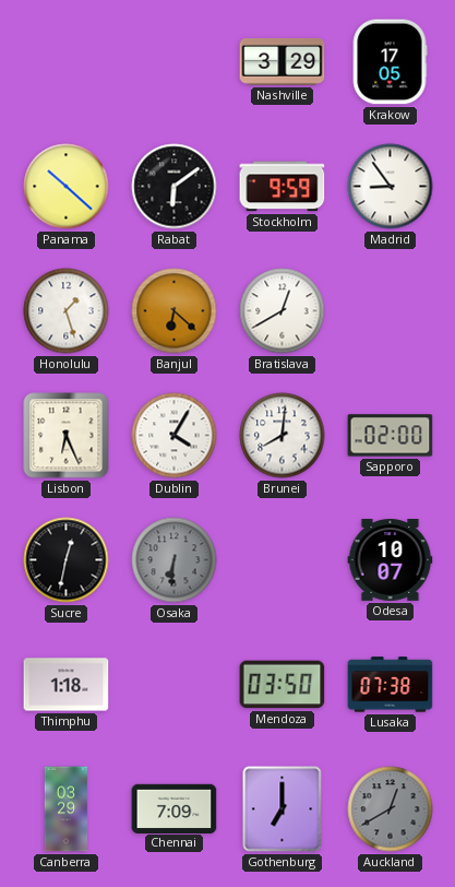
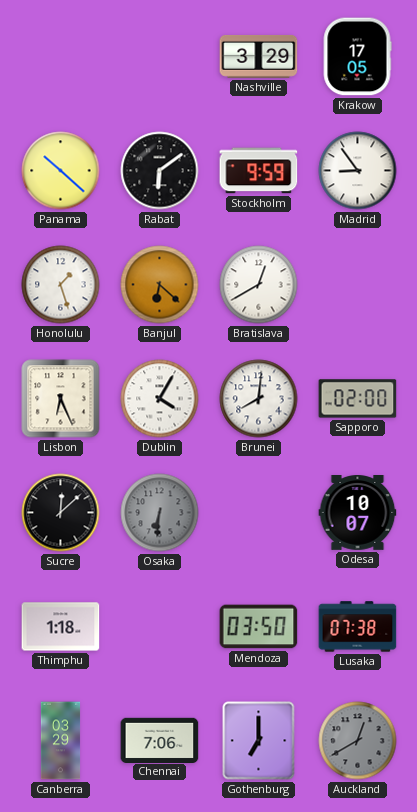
Sucre: 12:32 -> 12:08 (61, 513)
Chennai: 7:09 -> 7:06 (160, 740)
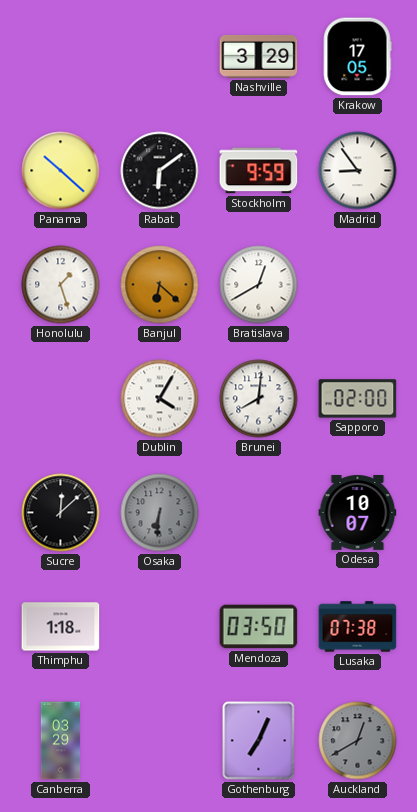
Lisbon: 6:26 -> none (61, 399)
Chennai: 7:06 -> none (160, 740)
Gothenburg: 7:00 -> 7:04 (259, 741)
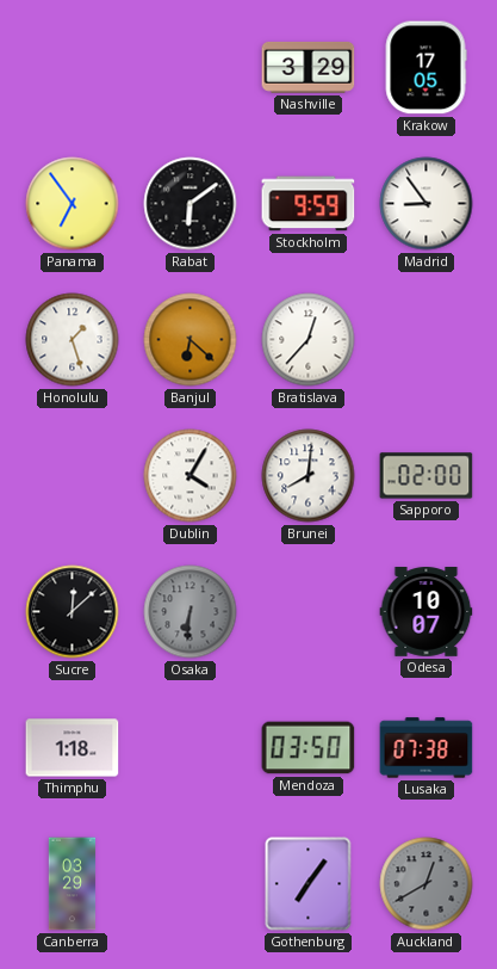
Panama: 10:22 -> 6:54 (73, 204)
Bratislava: 12:40 -> 12:37 (309, 340)
Gothenburg: 7:04 -> 7:06 (309, 884)
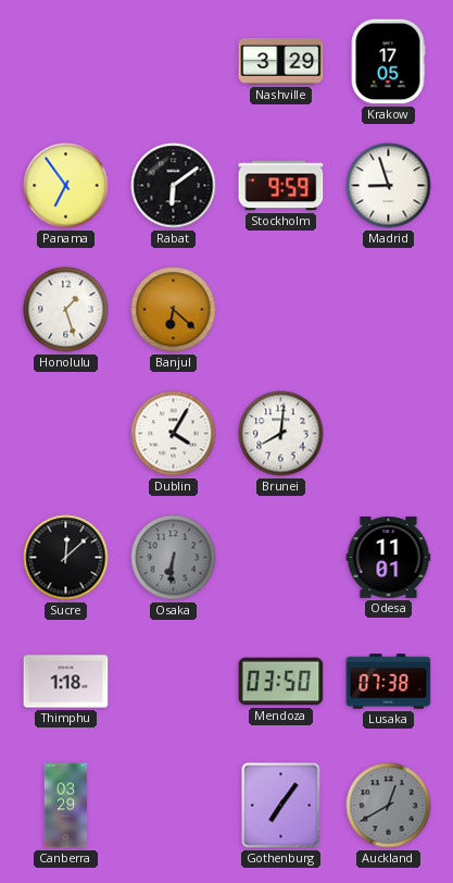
Madrid: 8:54 -> 8:57 (389, 186)
Bratislava: 12:37 -> none (309, 340)
Sapporo: 02:00 -> none (427, 476)
Odesa: 10:07 -> 11:01 (389, 558)
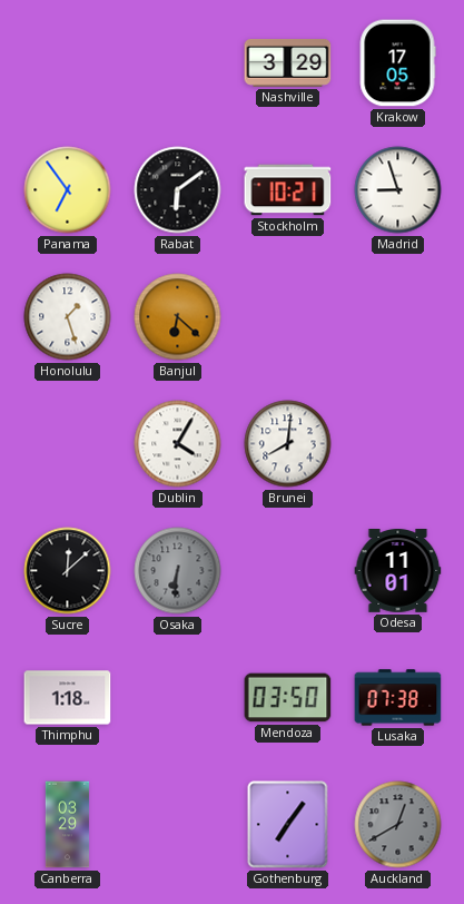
Stockholm: 9:59 -> 10:21 (288, 190)
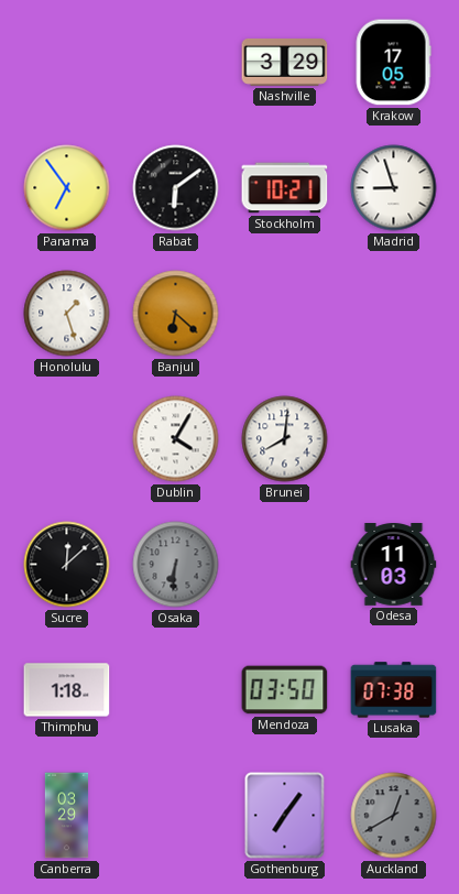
Odesa: 11:01 -> 11:03 (394, 565)
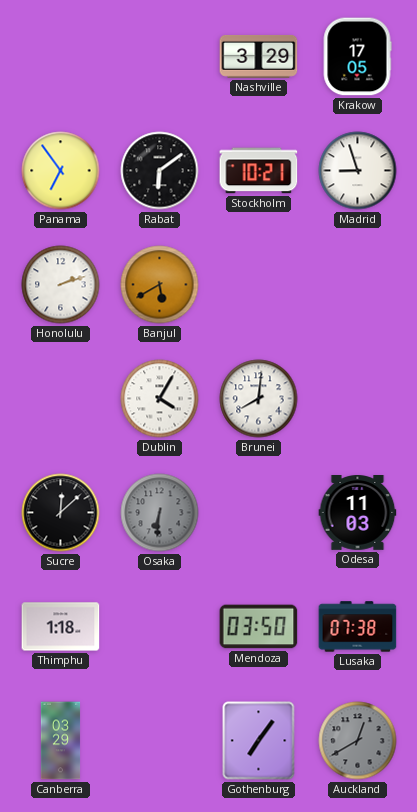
Honolulu: 1:27 -> 2:12 (61, 285)
Banjul: 6:22 -> 5:40 (160, 285)
